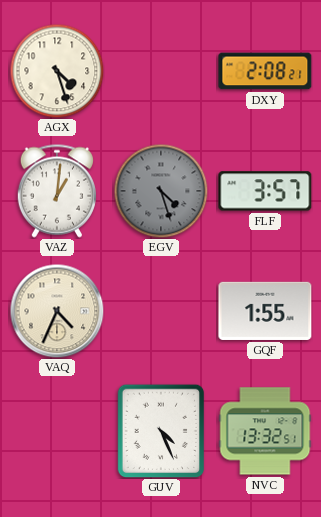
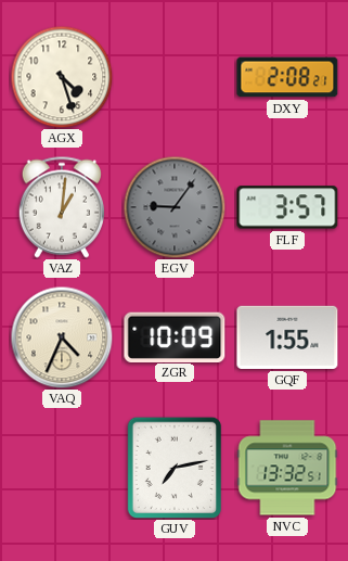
EGV: 4:27 -> 9:06 (175, 207)
ZGR: none -> 10:09 (175, 336)
GUV: 4:26 -> 7:13 (175, 468)
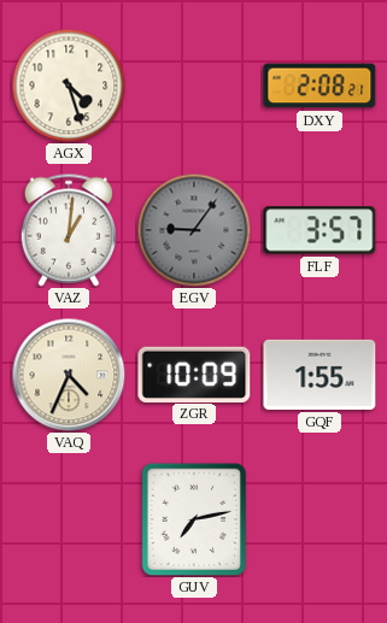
NVC: 13:32 -> none (287, 468)
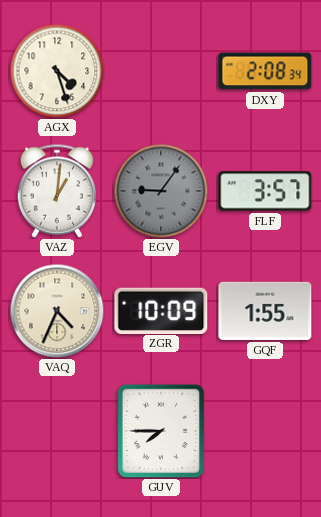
DXY: 2:08:21 -> 2:08:34 (265, 71)
GUV: 7:13 -> 7:45 (161, 431)
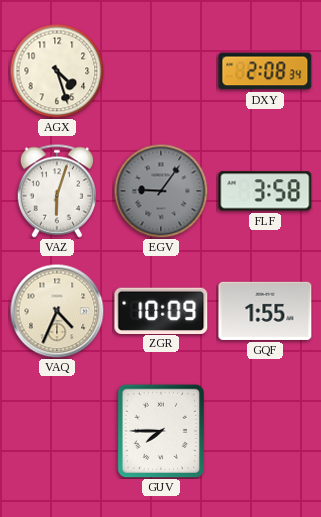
VAZ: 1:01 -> 6:03 (56, 191)
FLF: 3:57 -> 3:58 (265, 191)
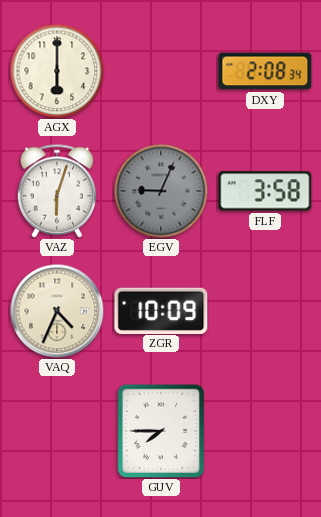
AGX: 4:27 -> 6:00 (57, 71)
EGV: 9:06 -> 9:04 (161, 191)
GQF: 1:55 -> none (265, 311)
